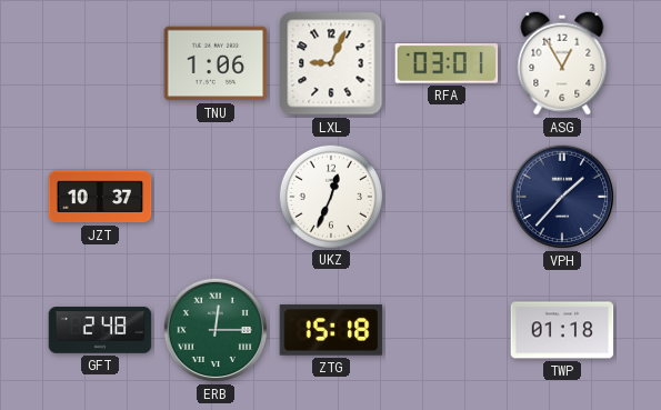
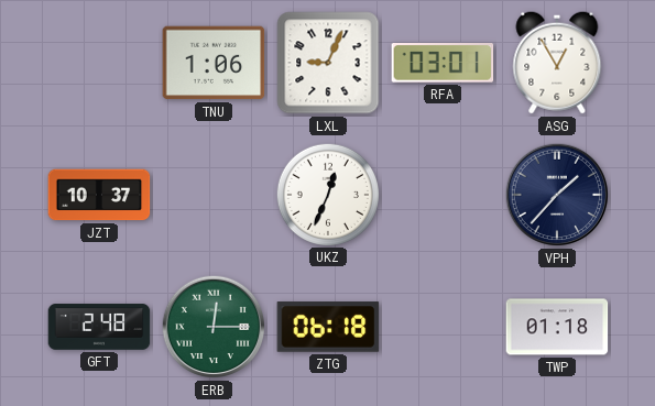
ZTG: 15:18 -> 06:18 (328, 327)
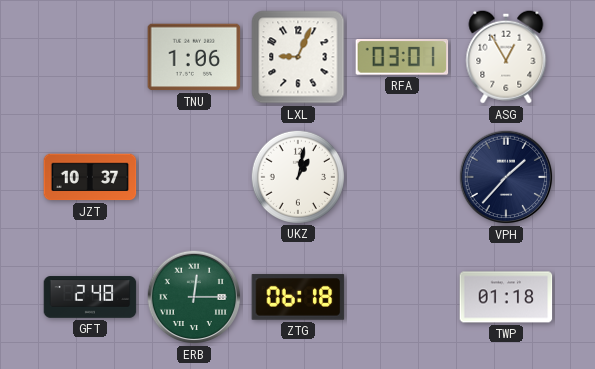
UKZ: 12:34 -> 1:02 (297, 176)
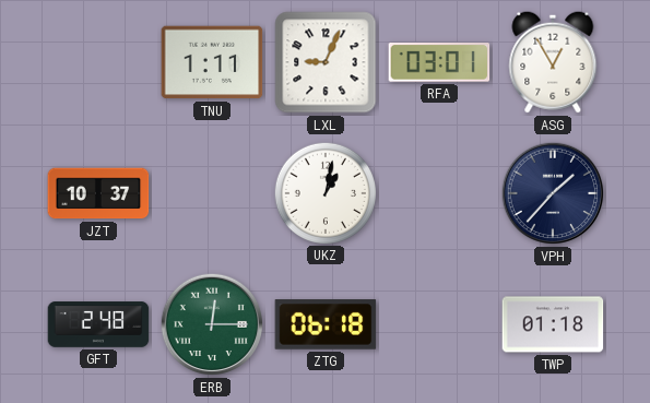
TNU: 1:06 -> 1:11 (212, 62)
